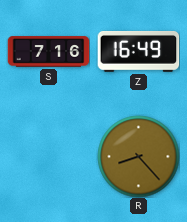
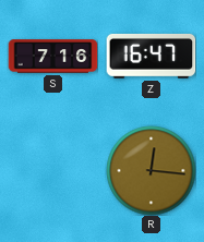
Z: 16:49 -> 16:47 (151, 56)
R: 8:23 -> 12:16 (151, 170)
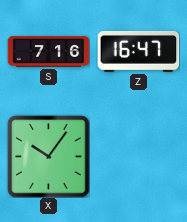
X: none -> 10:06 (48, 156)
R: 12:16 -> none (151, 170)
